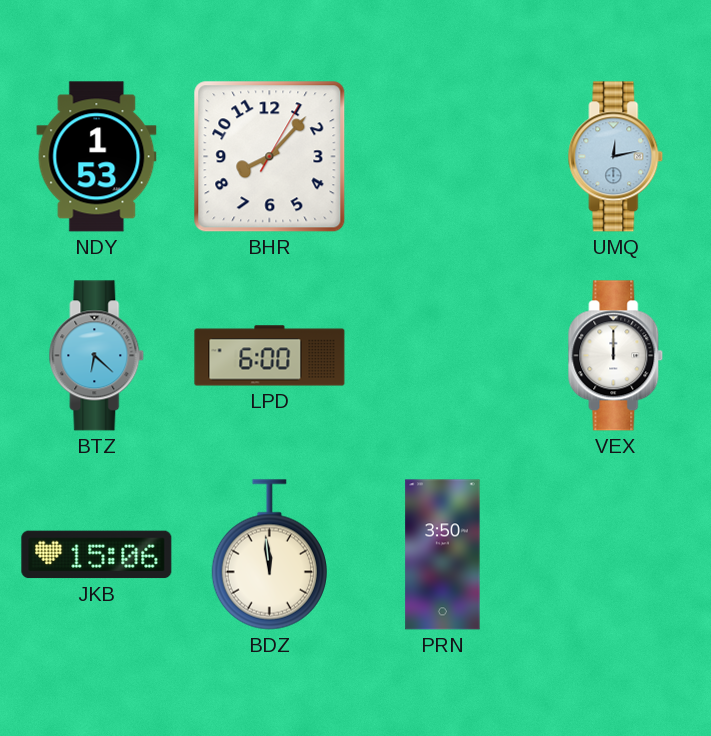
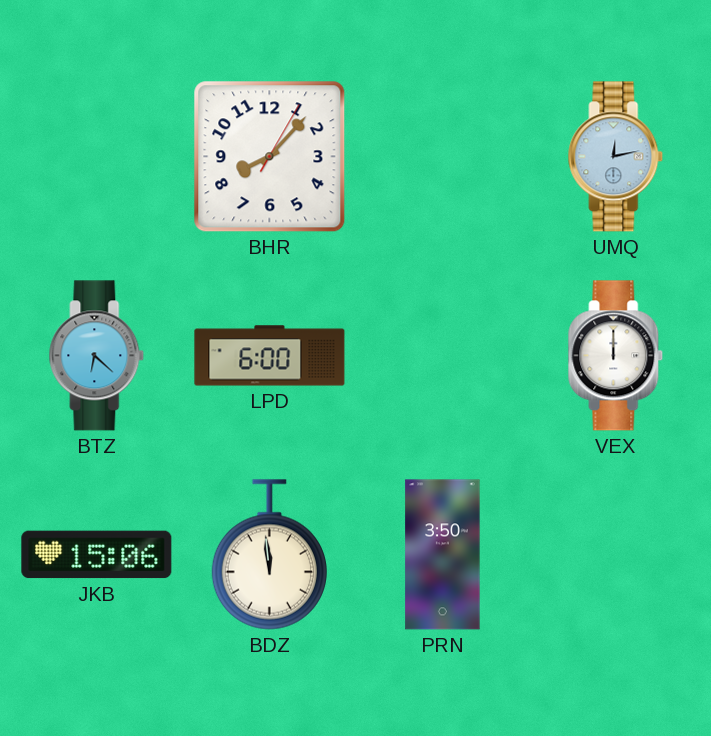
NDY: 1:53 -> none (97, 157)
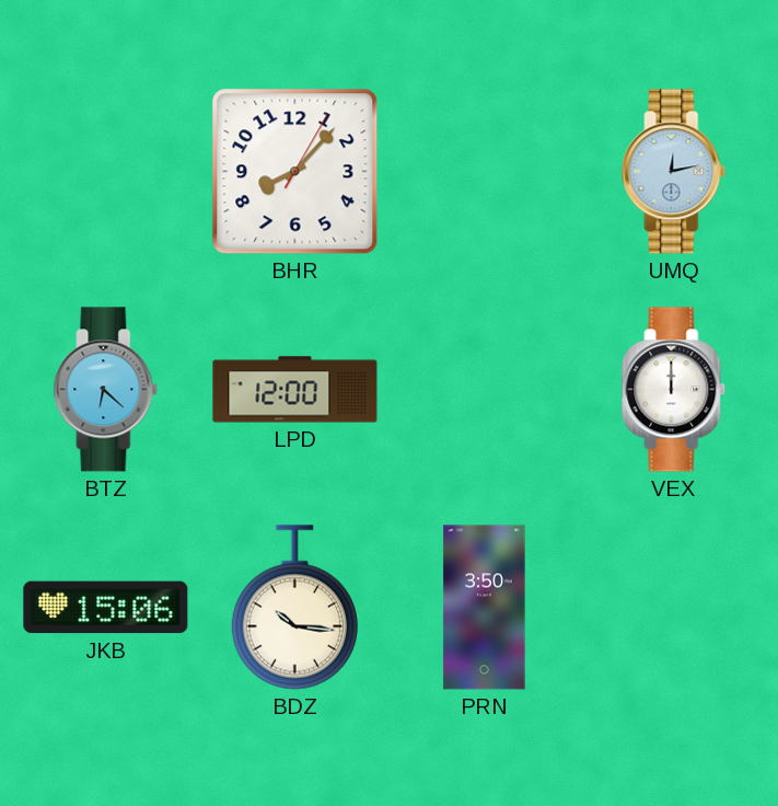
LPD: 6:00 -> 12:00 (295, 390)
BDZ: 11:59 -> 10:16 (294, 608)
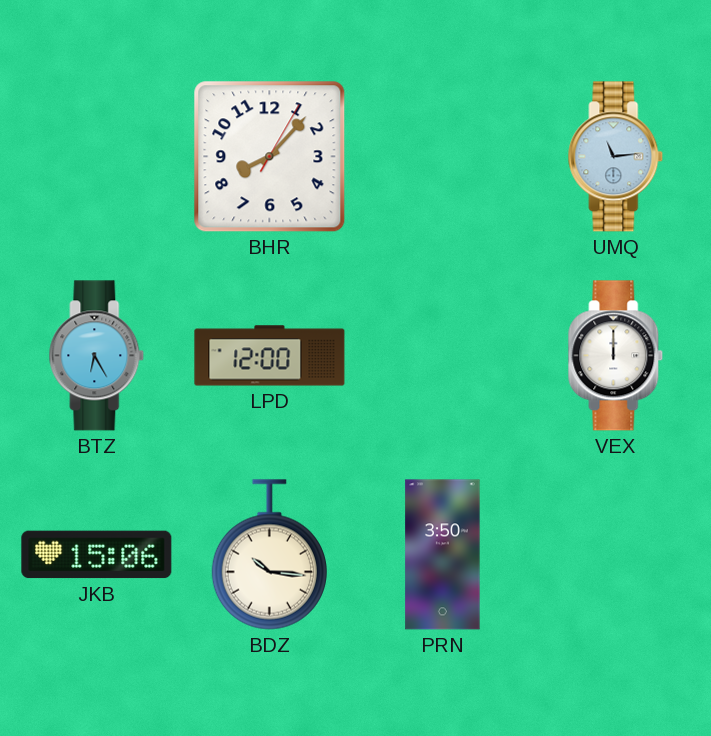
UMQ: 12:13 -> 11:14 (616, 157)
BTZ: 6:22 -> 6:25 (97, 356)
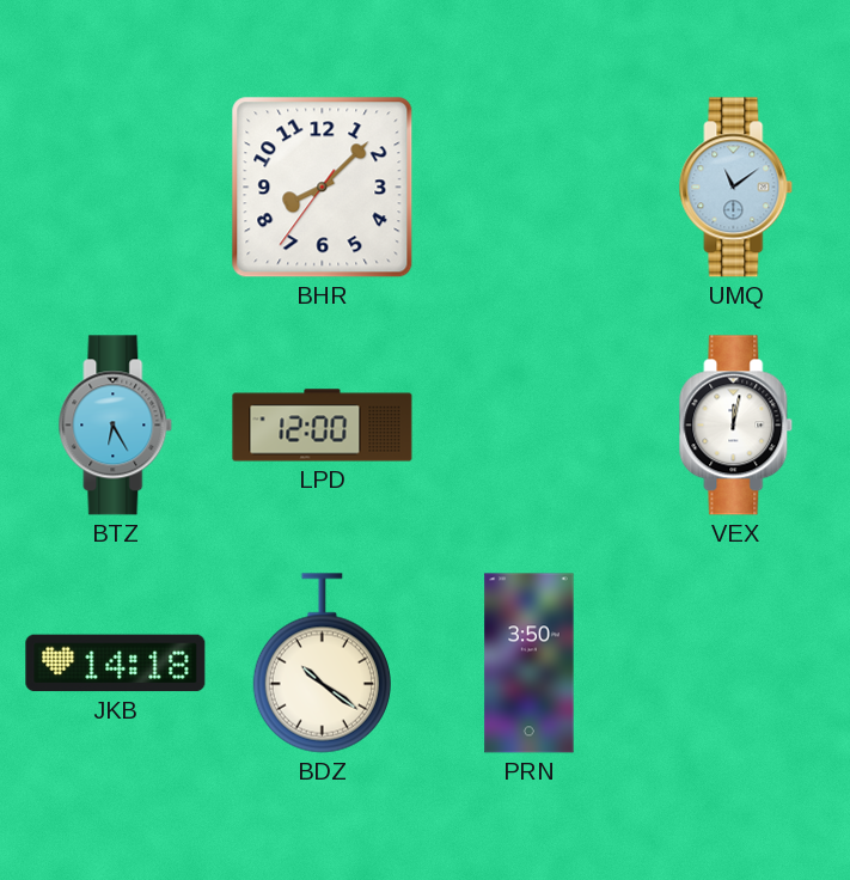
BHR: 8:07:05 -> 8:07:36 (323, 188)
UMQ: 11:14 -> 11:09 (736, 188)
VEX: 12:00 -> 12:02 (736, 426)
JKB: 15:06 -> 14:18 (116, 664)
BDZ: 10:16 -> 10:21 (322, 664)
